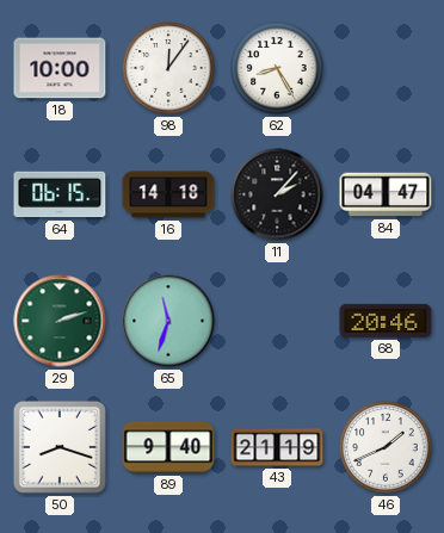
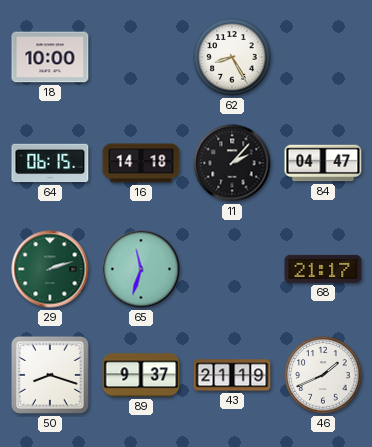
98: 12:06 -> none (168, 68)
68: 20:46 -> 21:17 (323, 269)
89: 9:40 -> 9:37 (141, 375)
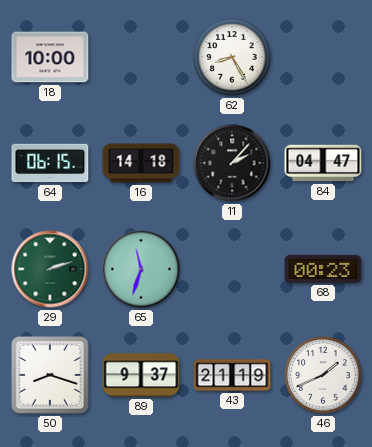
68: 21:17 -> 00:23 (323, 269)
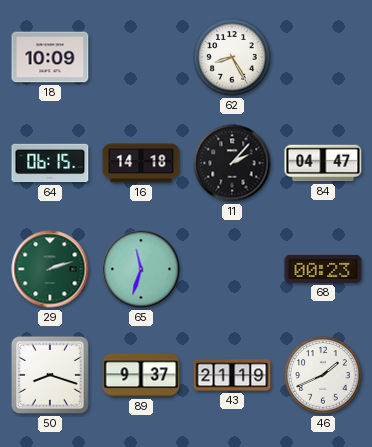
18: 10:00 -> 10:09 (50, 57)
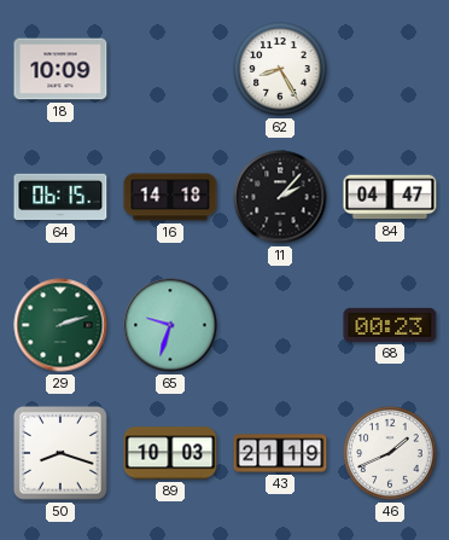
65: 11:33 -> 9:33 (170, 325)
89: 9:37 -> 10:03 (170, 453)
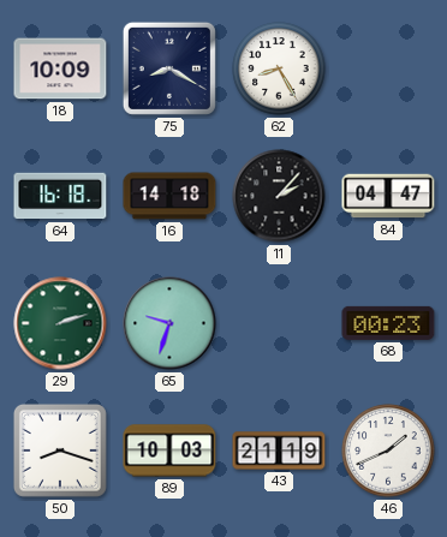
75: none -> 8:20 (169, 68)
64: 06:15 -> 16:18 (60, 196)
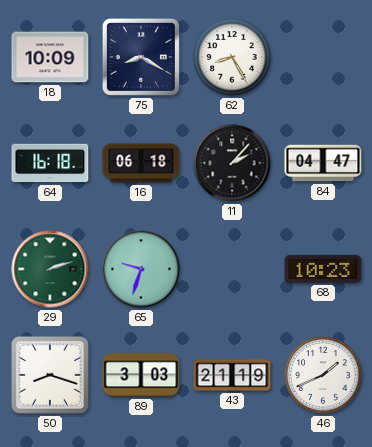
16: 14:18 -> 06:18 (141, 163)
68: 00:23 -> 10:23 (323, 269)
89: 10:03 -> 3:03 (141, 375)
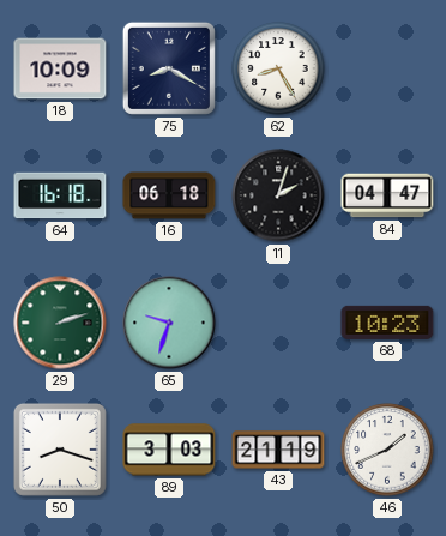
11: 2:07 -> 2:03 (278, 195)
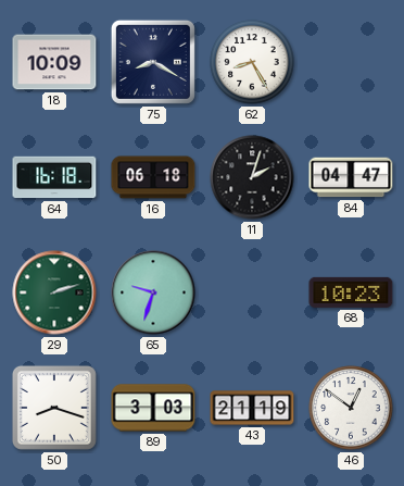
46: 1:41 -> 12:51 (351, 408)
